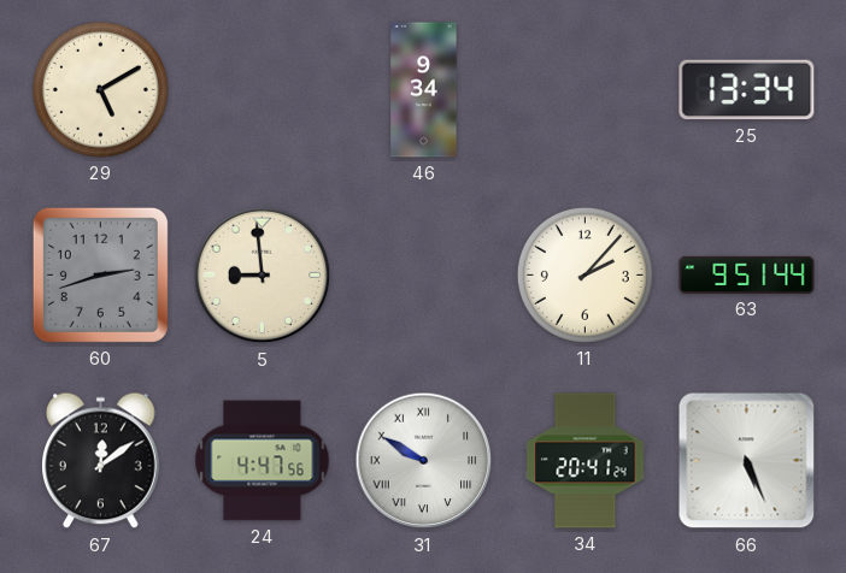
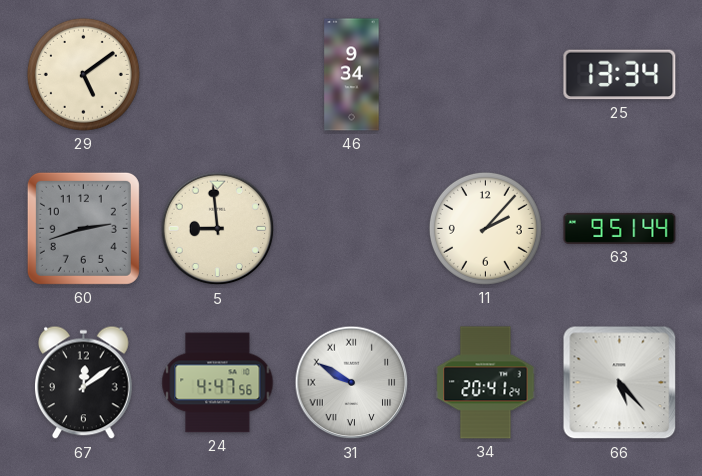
29: 5:10 -> 5:09 (83, 74)
66: 5:26 -> 5:23 (620, 383)
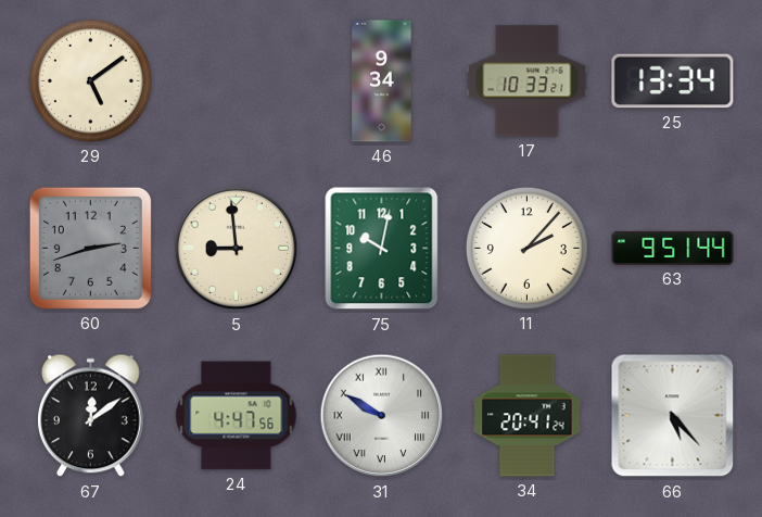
17: none -> 10:33 (528, 81)
75: none -> 10:02 (382, 249)
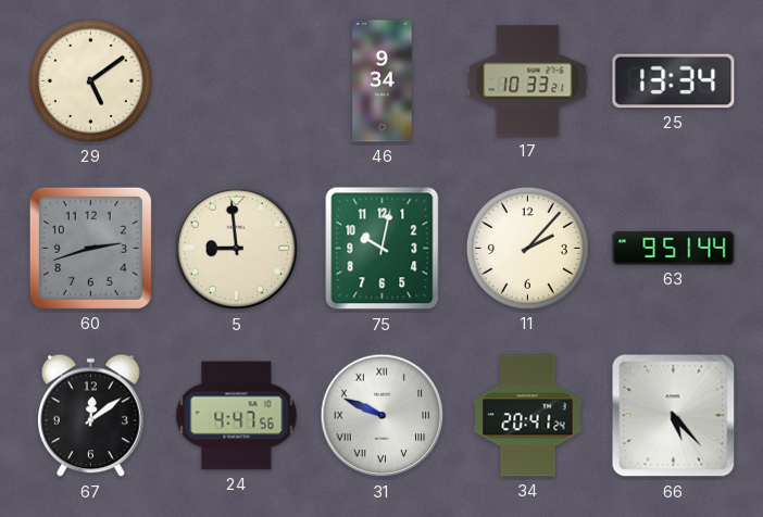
31: 9:50 -> 9:49 (383, 416)
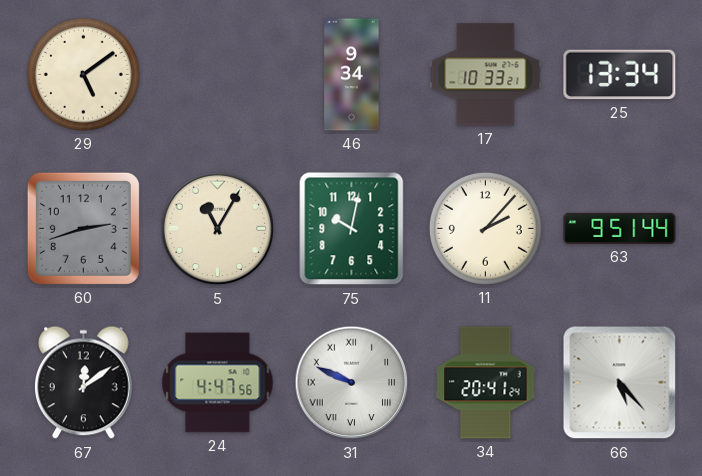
5: 8:59 -> 11:05 (218, 229)
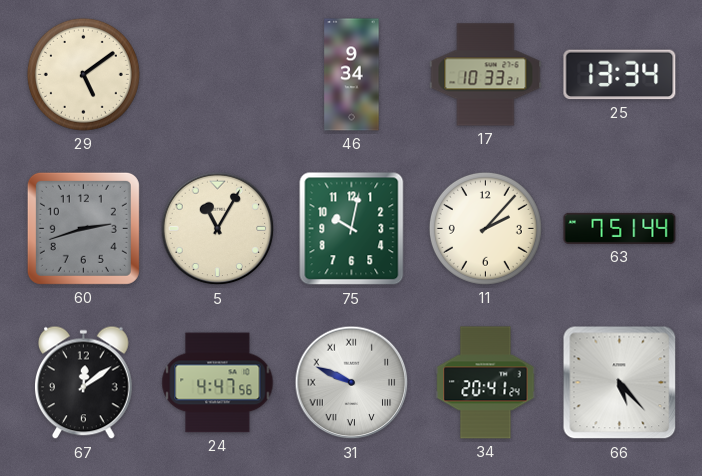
63: 9:51 -> 7:51 (620, 228)
